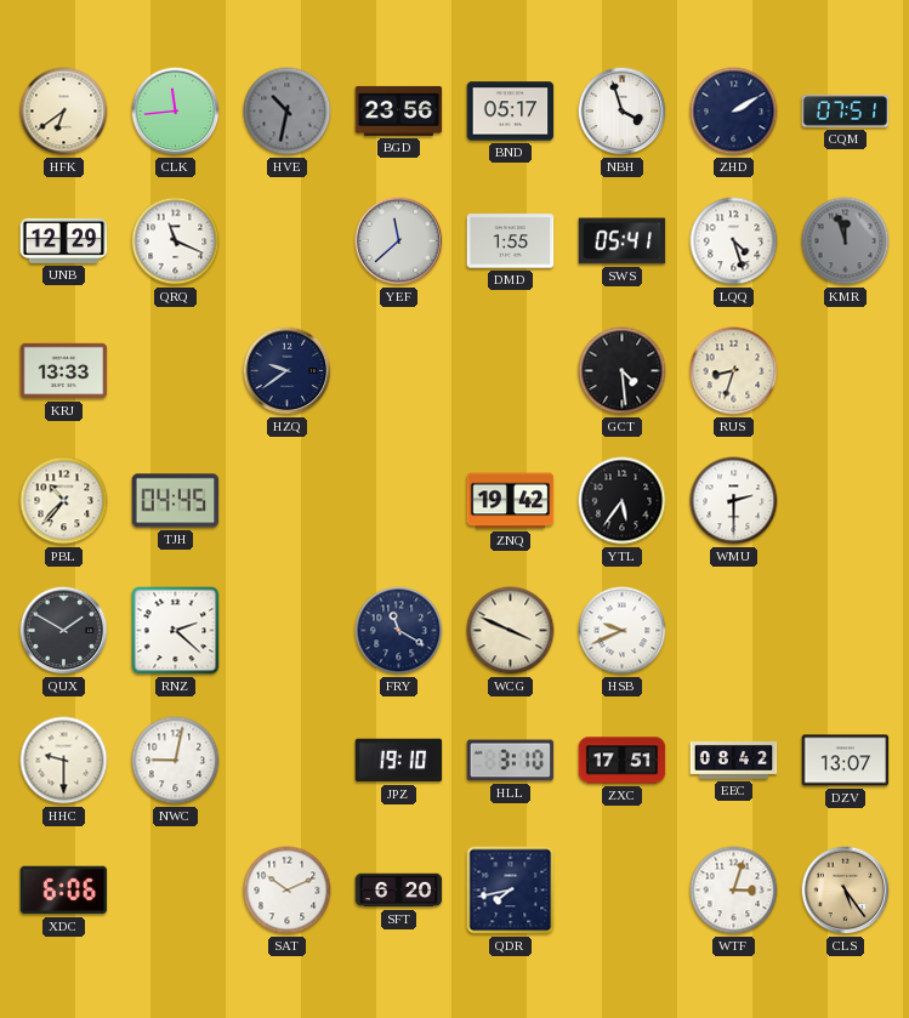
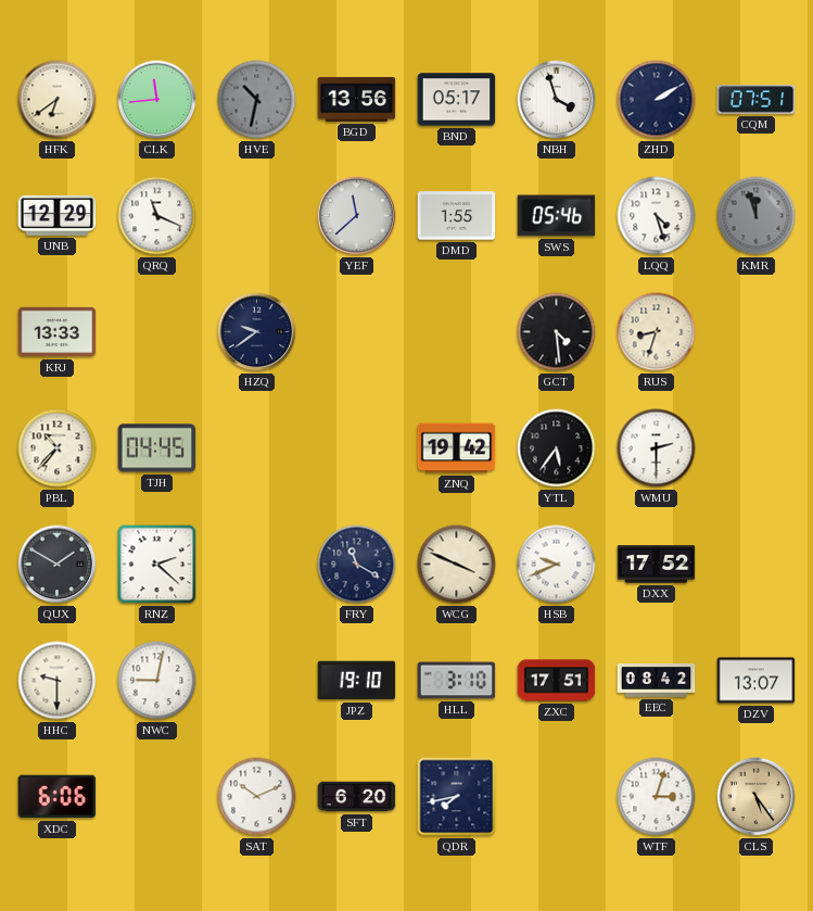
BGD: 23:56 -> 13:56 (357, 99)
SWS: 05:41 -> 05:46 (557, 216)
DXX: none -> 17:52 (657, 565)
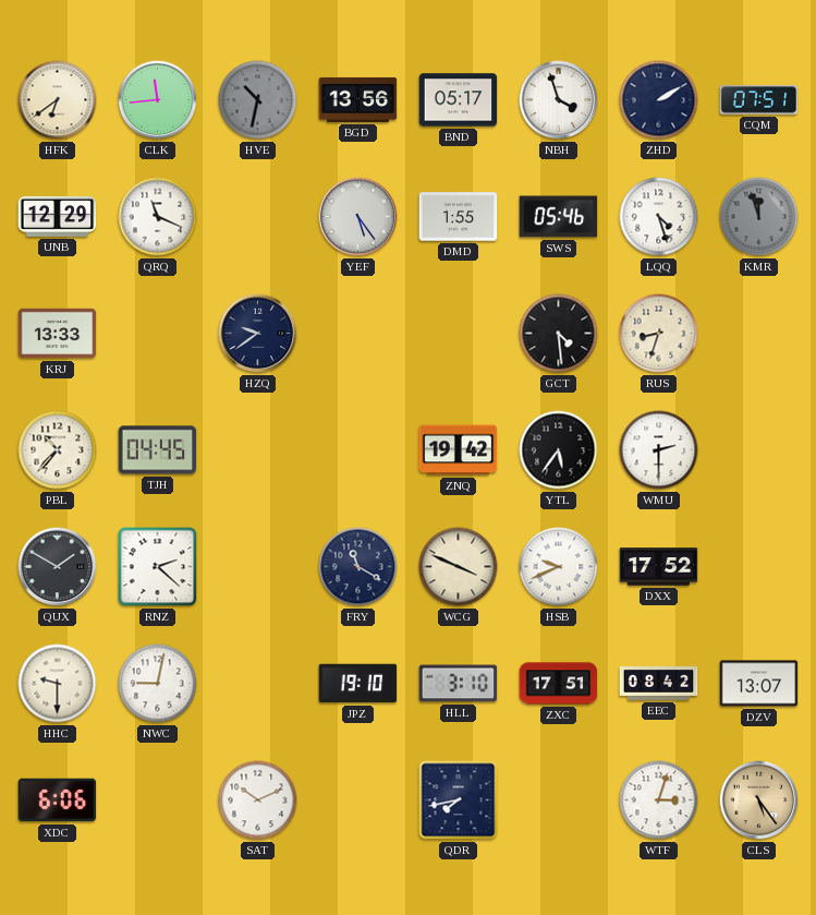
YEF: 11:38 -> 5:24 (358, 217)
SFT: 6:20 -> none (357, 797)
